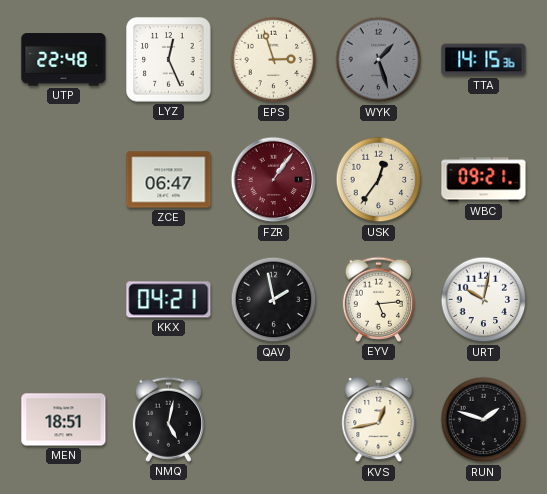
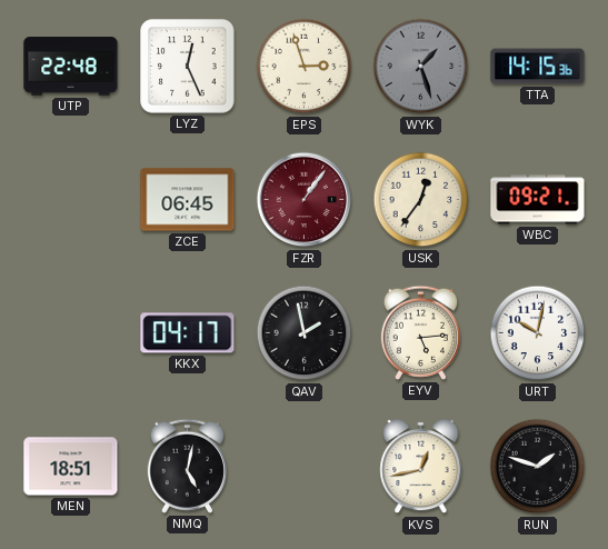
ZCE: 06:47 -> 06:45 (188, 200)
KKX: 04:21 -> 04:17 (188, 333)
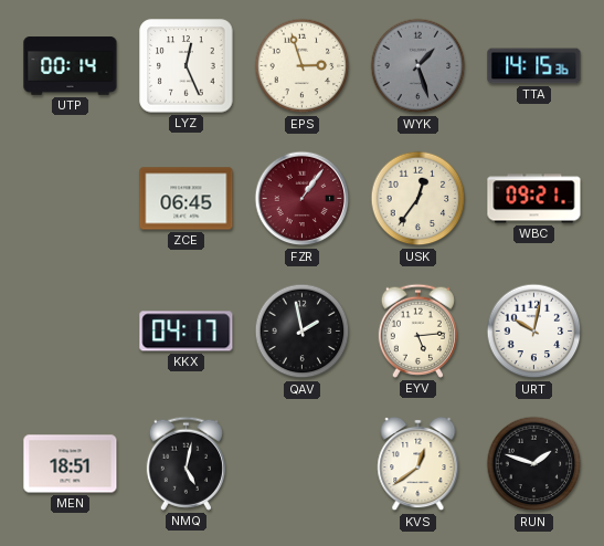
UTP: 22:48 -> 00:14 (71, 66)
KVS: 12:43 -> 12:39 (418, 464)
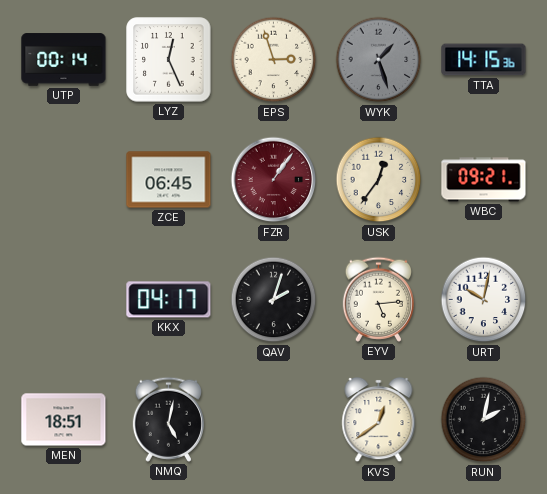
QAV: 1:58 -> 2:03 (274, 300)
RUN: 1:48 -> 2:02 (484, 420)
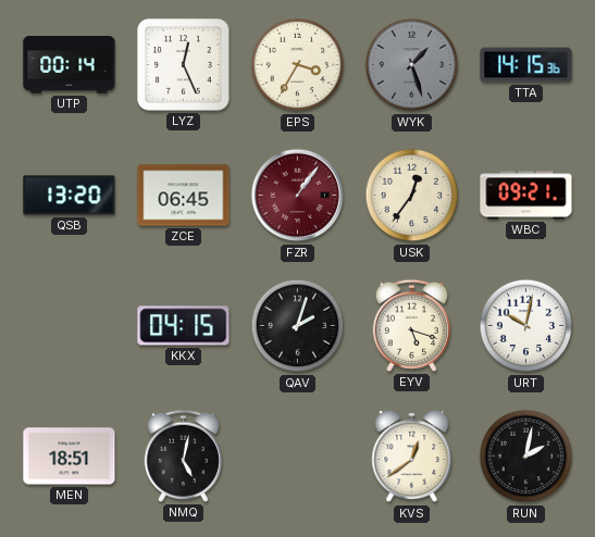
EPS: 2:57 -> 3:35 (298, 65)
QSB: none -> 13:20 (70, 196)
KKX: 04:17 -> 04:15 (184, 326)
EYV: 5:14 -> 5:18 (411, 325)
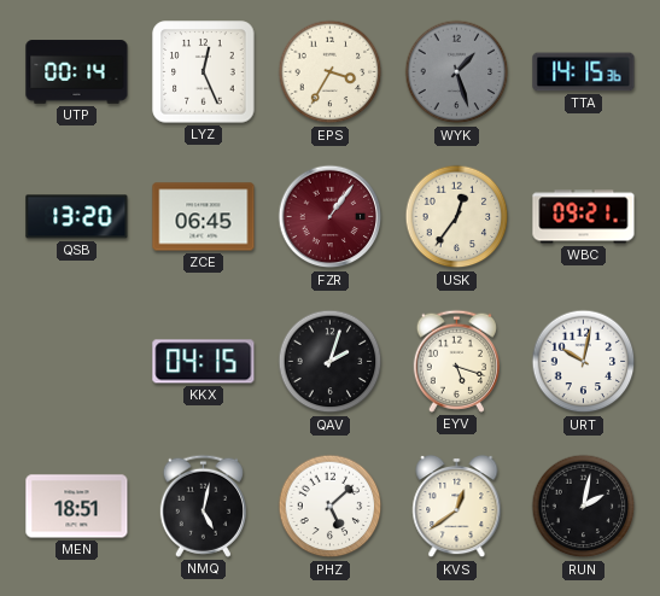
PHZ: none -> 5:08 (331, 507)
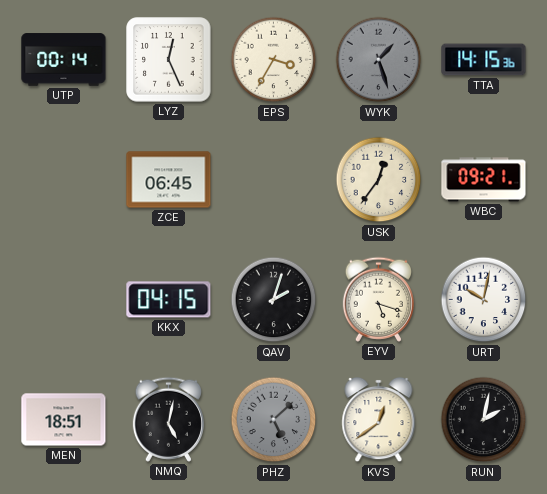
QSB: 13:20 -> none (77, 217)
FZR: 1:06 -> none (331, 217)
PHZ dial: white -> grey (274, 420)
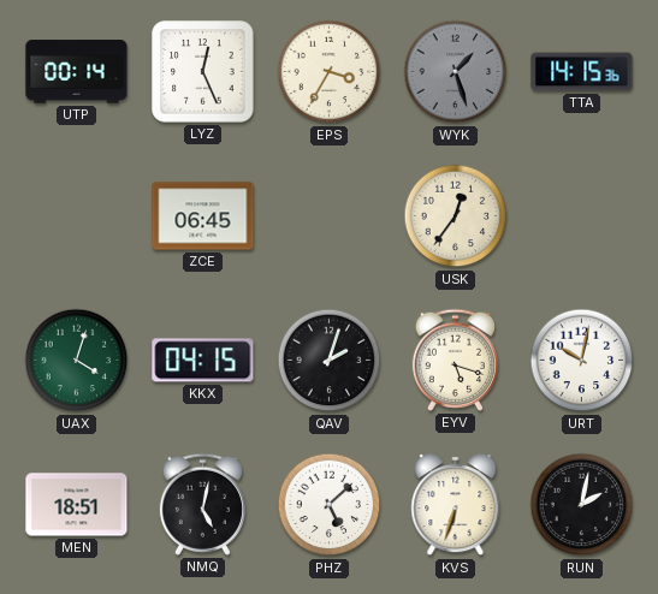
WBC: 09:21 -> none (484, 180)
UAX: none -> 4:03 (77, 361)
PHZ dial: grey -> white (330, 505)
KVS: 12:39 -> 6:33 (456, 505)
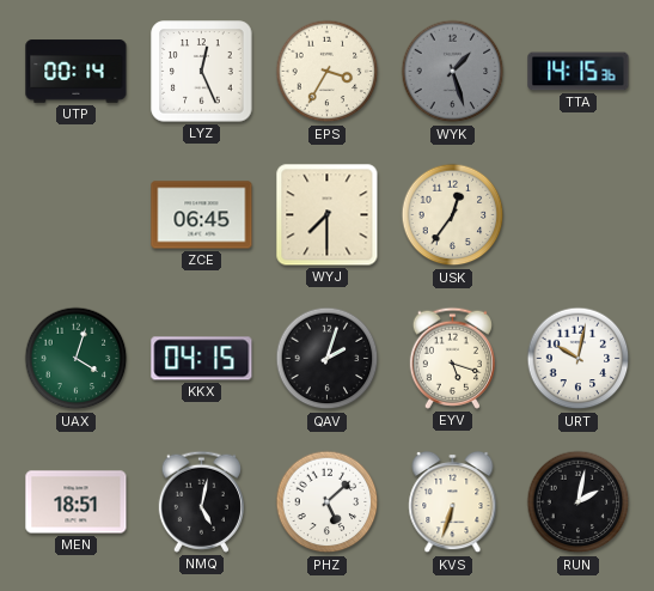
WYJ: none -> 7:30 (328, 215)
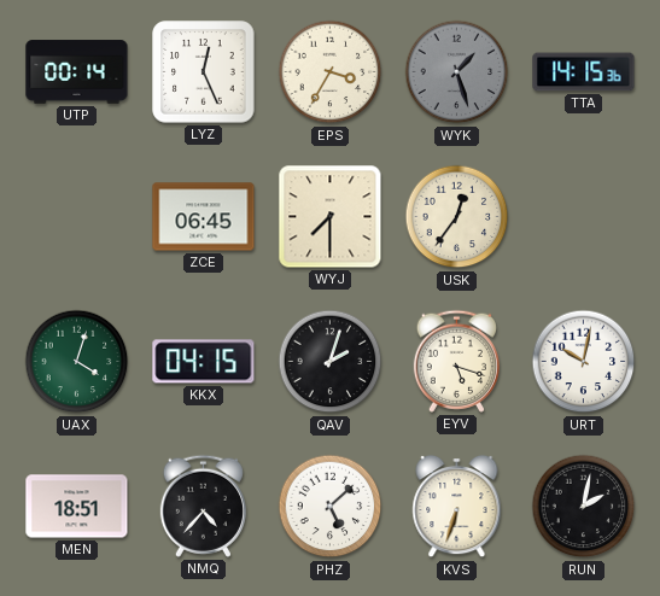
NMQ: 5:02 -> 4:37 (203, 506)
